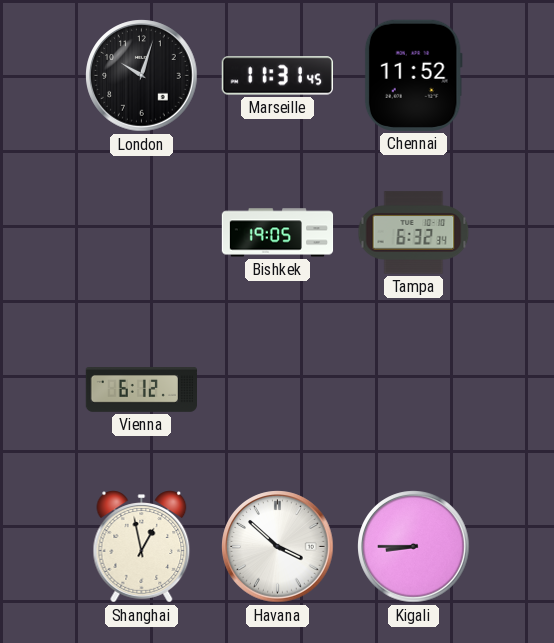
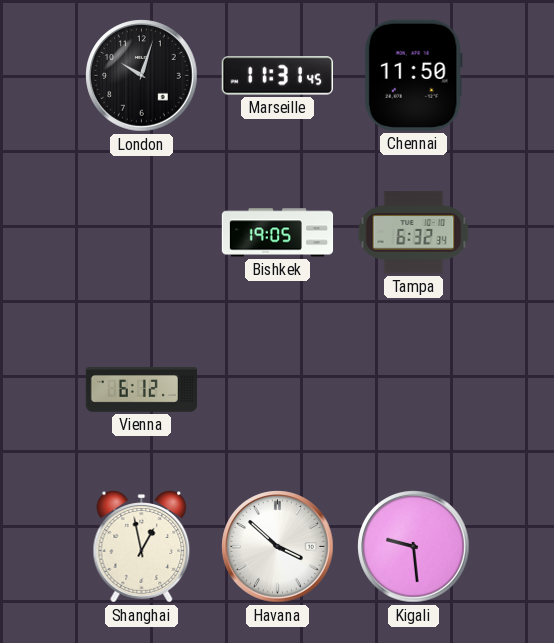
Chennai: 11:52 -> 11:50 (413, 75)
Kigali: 8:45 -> 9:29 (414, 547)
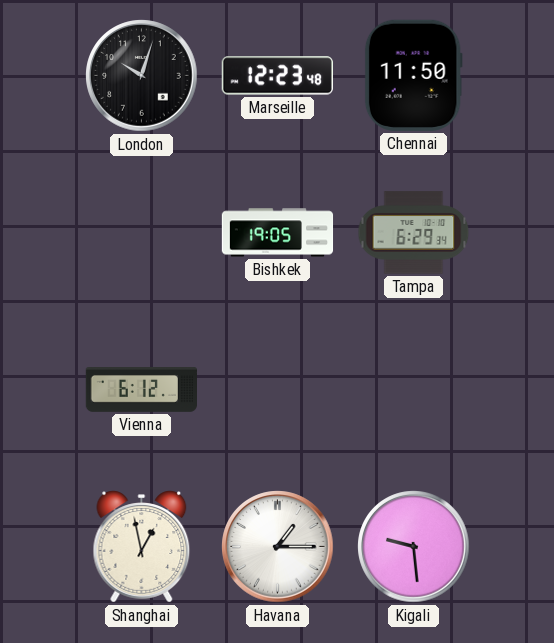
Marseille: 11:31 -> 12:23 (277, 76)
Tampa: 6:32 -> 6:29 (414, 233)
Havana: 3:52 -> 1:15 (278, 547)
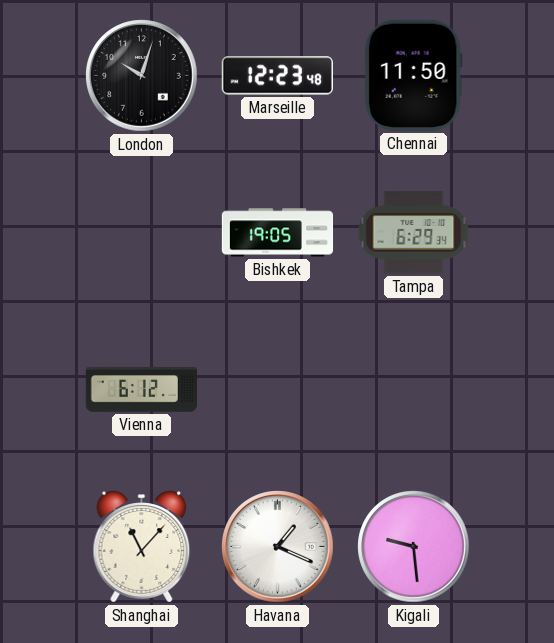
Shanghai: 12:58 -> 11:07 (142, 547)
Havana: 1:15 -> 1:19 (278, 547)
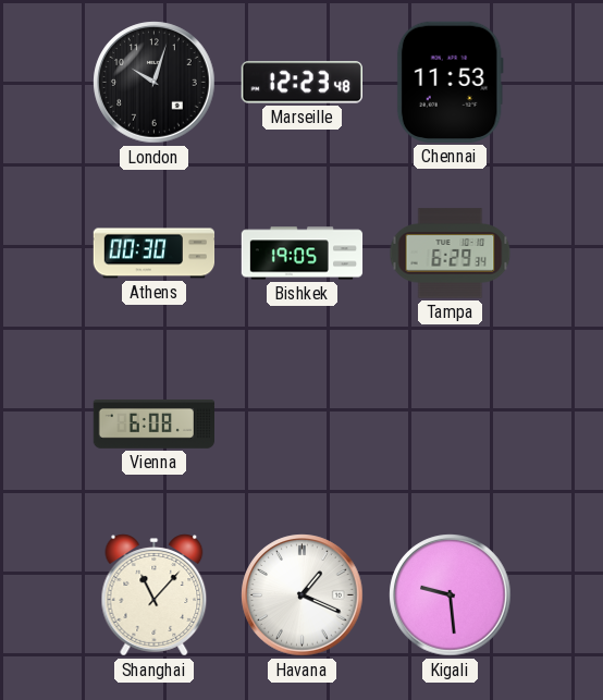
Chennai: 11:50 -> 11:53 (450, 82)
Athens: none -> 00:30 (155, 254)
Vienna: 6:12 -> 6:08 (155, 425)
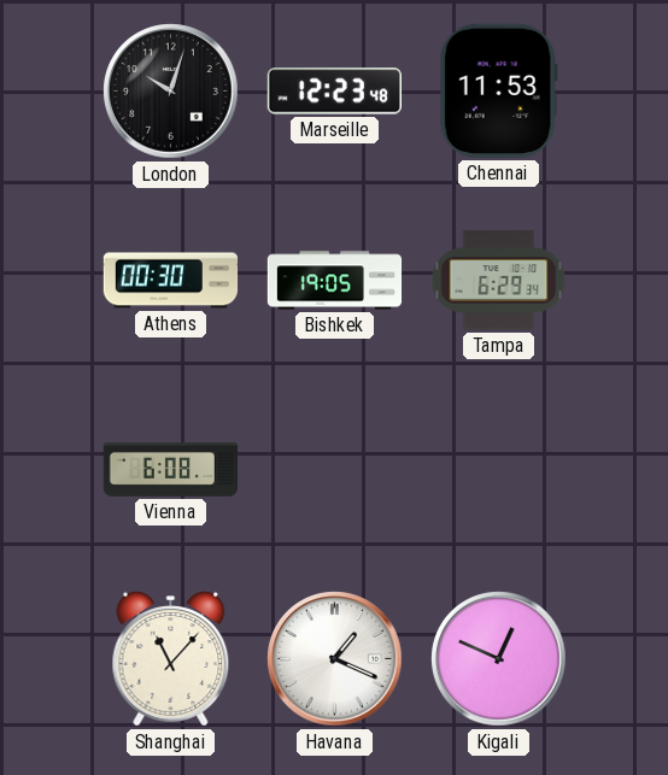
Kigali: 9:29 -> 12:49 (499, 659)
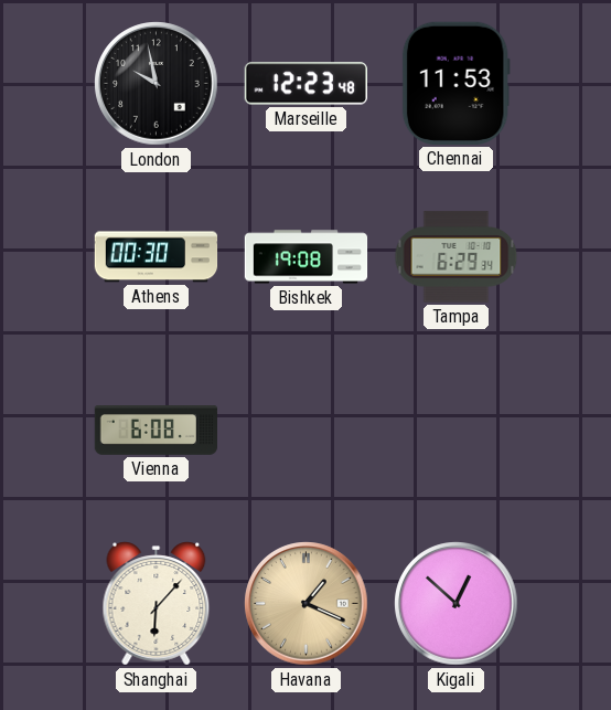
London: 10:03 -> 9:58 (157, 84)
Bishkek: 19:05 -> 19:08 (307, 257)
Shanghai: 11:07 -> 6:07 (157, 604)
Havana dial: white -> champagne (307, 604)
Kigali: 12:49 -> 12:52 (457, 604)
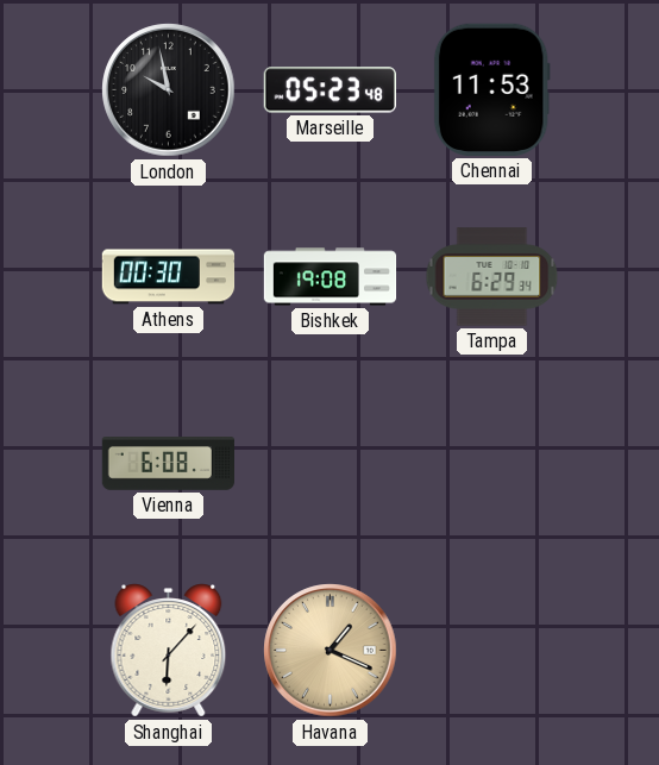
Marseille: 12:23 -> 05:23 (329, 90)
Kigali: 12:52 -> none (457, 604)
